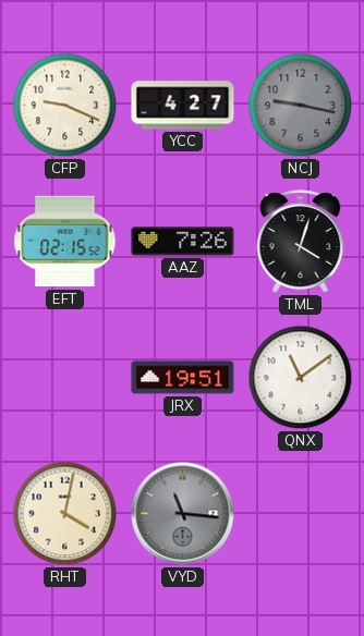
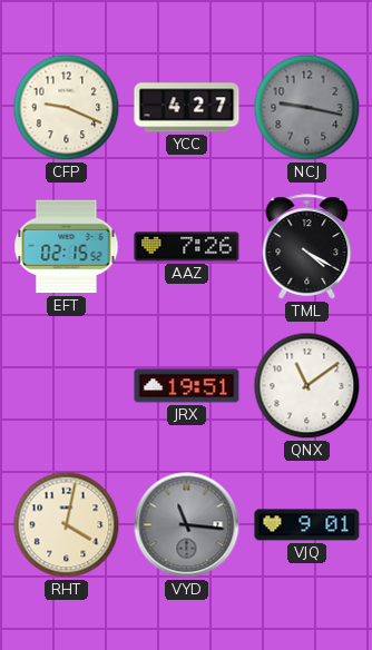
TML: 4:03 -> 4:20 (307, 247)
VJQ: none -> 9:01 (307, 525)
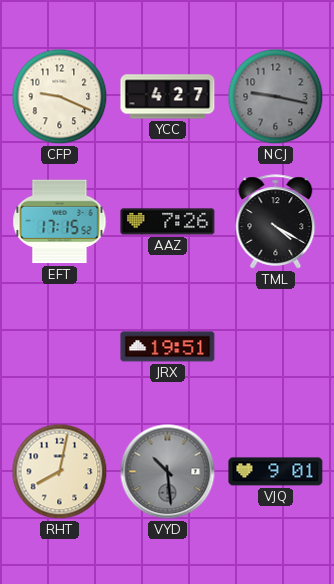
EFT: 02:15 -> 17:15 (60, 222)
QNX: 11:09 -> none (307, 386)
RHT: 4:02 -> 8:02 (60, 472)
VYD: 11:16 -> 10:29 (168, 472)
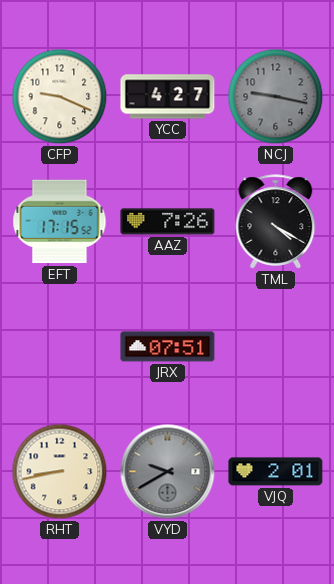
JRX: 19:51 -> 07:51 (168, 347)
RHT: 8:02 -> 8:43 (60, 472)
VYD: 10:29 -> 9:40 (168, 472)
VJQ: 9:01 -> 2:01 (276, 472)
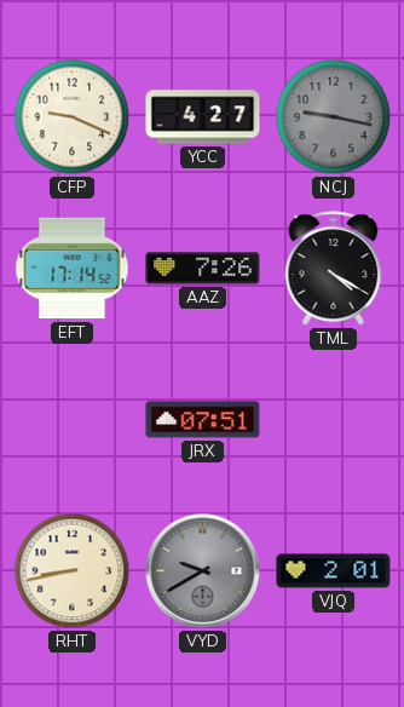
EFT: 17:15 -> 17:14 (73, 269)
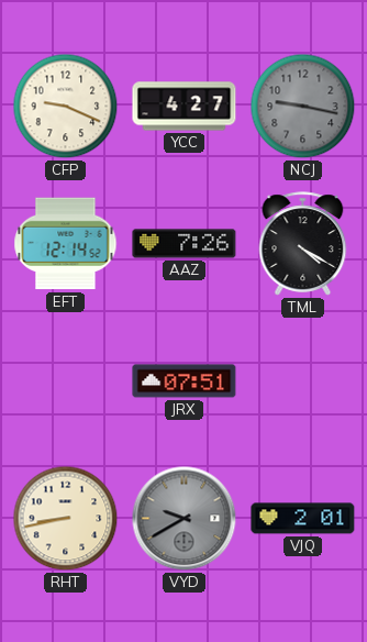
EFT: 17:14 -> 12:14 (66, 244)
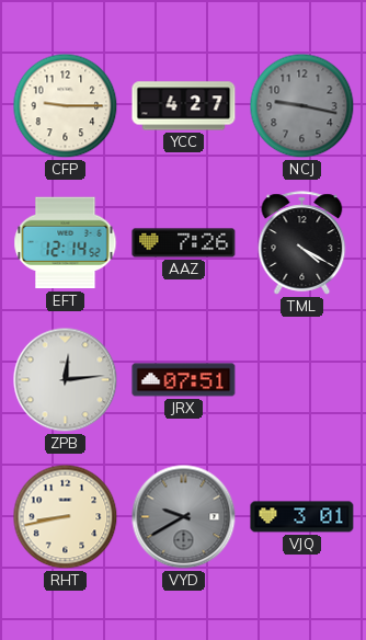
CFP: 9:19 -> 9:15 (66, 106)
ZPB: none -> 12:14 (66, 380)
VJQ: 2:01 -> 3:01 (302, 517)
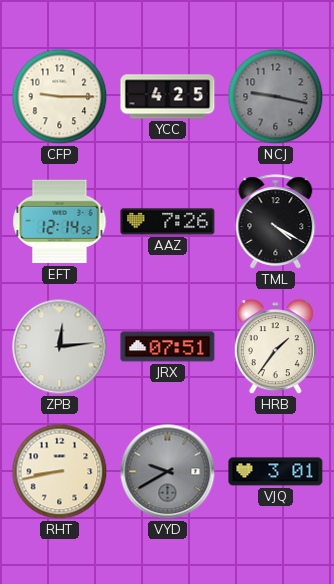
YCC: 4:27 -> 4:25 (168, 97)
HRB: none -> 1:36 (275, 347)
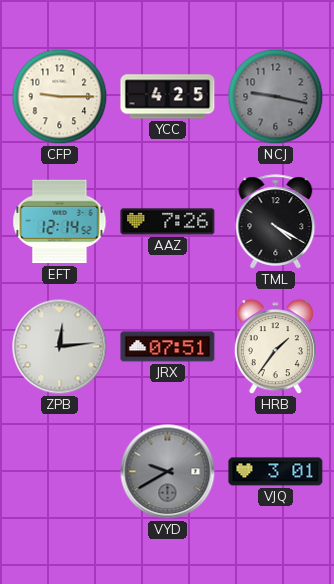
RHT: 8:43 -> none (60, 472)
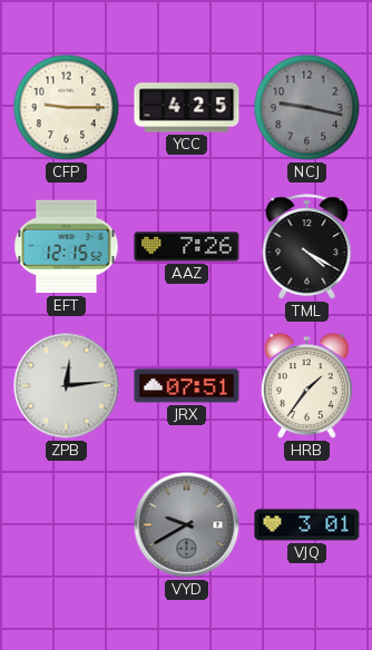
EFT: 12:14 -> 12:15 (67, 247)
